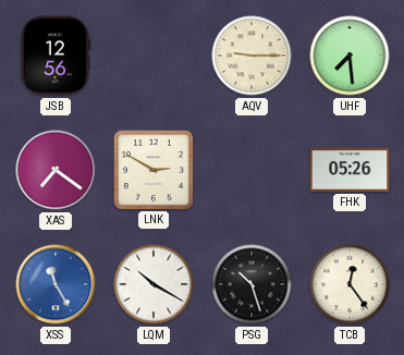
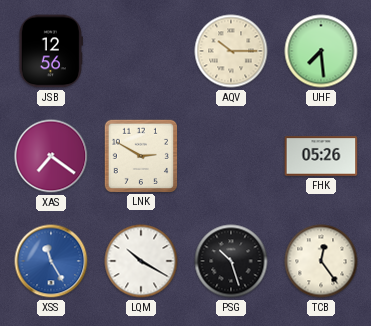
AQV: 9:15 -> 10:15 (231, 51)
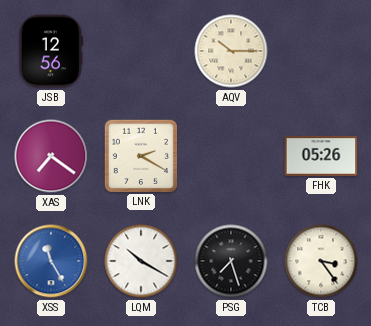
UHF: 7:29 -> none (321, 51)
LNK: 2:50 -> 2:20 (140, 155)
PSG: 10:27 -> 7:27 (231, 261)
TCB: 12:24 -> 3:24 (321, 261)
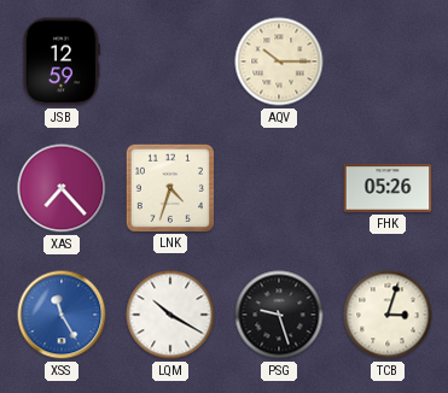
JSB: 12:56 -> 12:59 (62, 61)
XAS: 7:21 -> 7:23 (62, 188)
LNK: 2:20 -> 4:33 (169, 187)
PSG: 7:27 -> 9:27 (279, 315)
TCB: 3:24 -> 3:03 (388, 315)
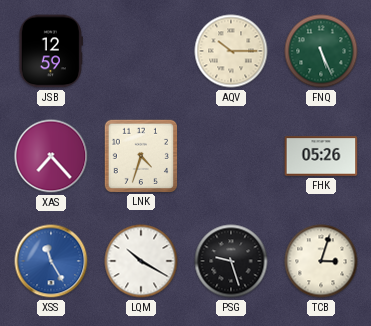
FNQ: none -> 5:26 (321, 51)
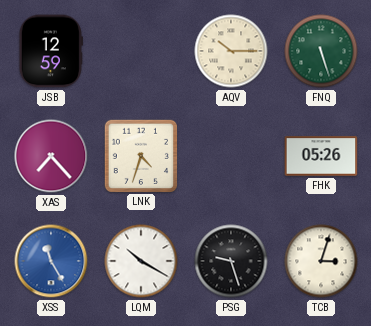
FNQ: 5:26 -> 5:27 (321, 51)
